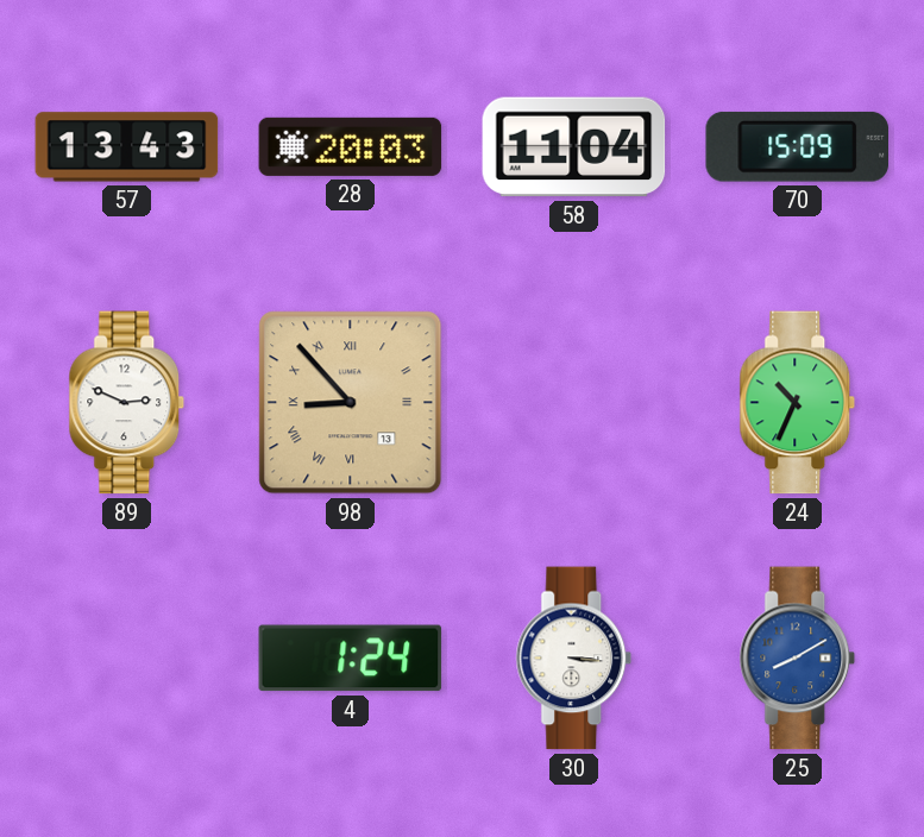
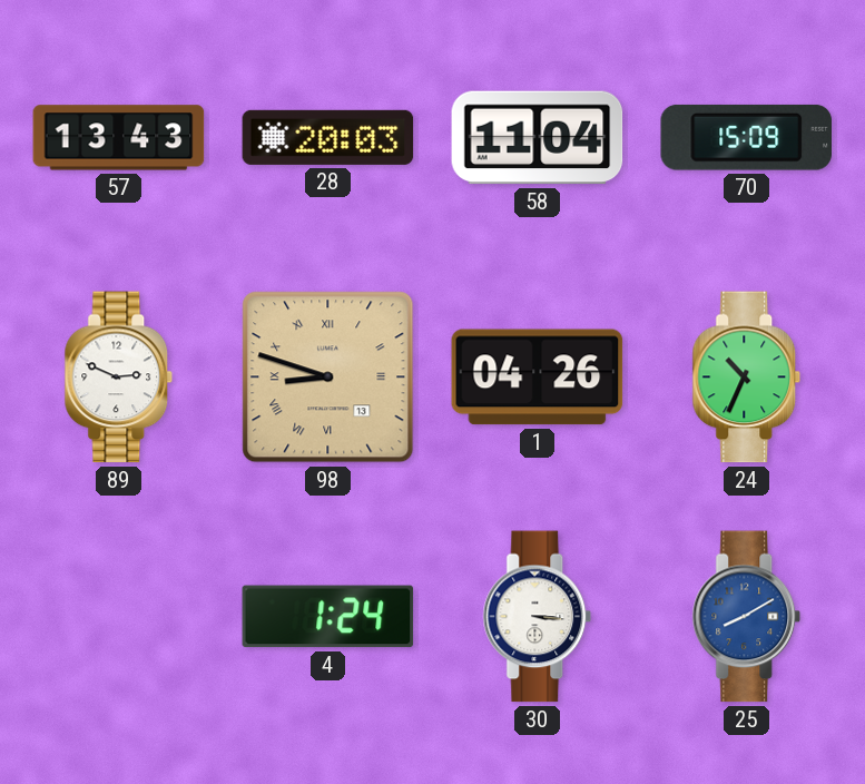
98: 8:53 -> 8:48 (328, 378)
1: none -> 04:26 (538, 378)
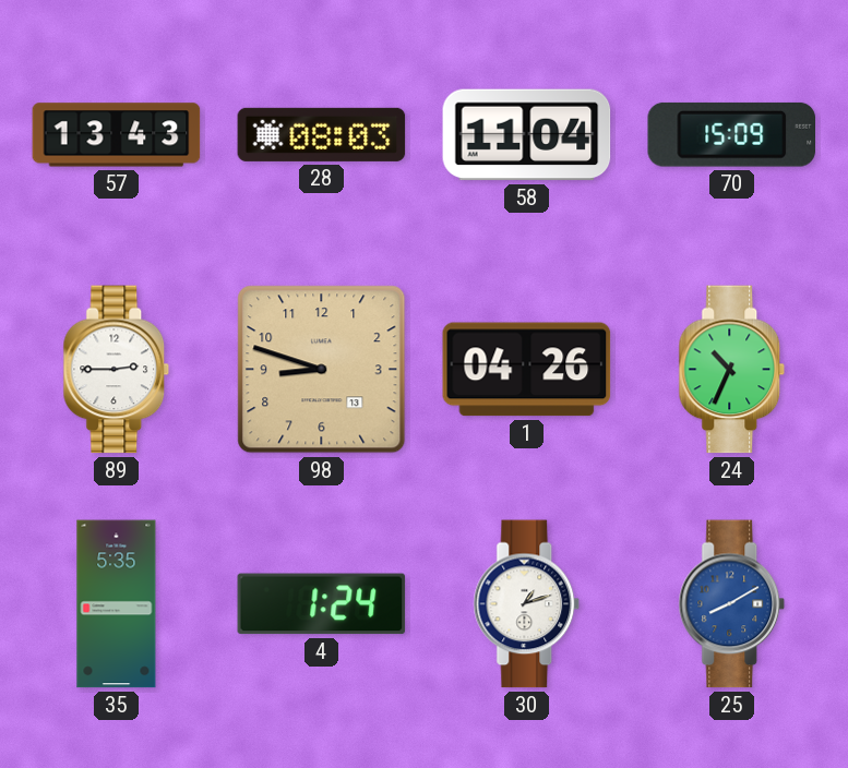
28: 20:03 -> 08:03 (322, 134)
89: 2:49 -> 2:45 (117, 370)
98 numerals: Roman -> Arabic (322, 370)
35: none -> 5:35 (117, 604)
30: 3:16 -> 1:12 (527, 604)
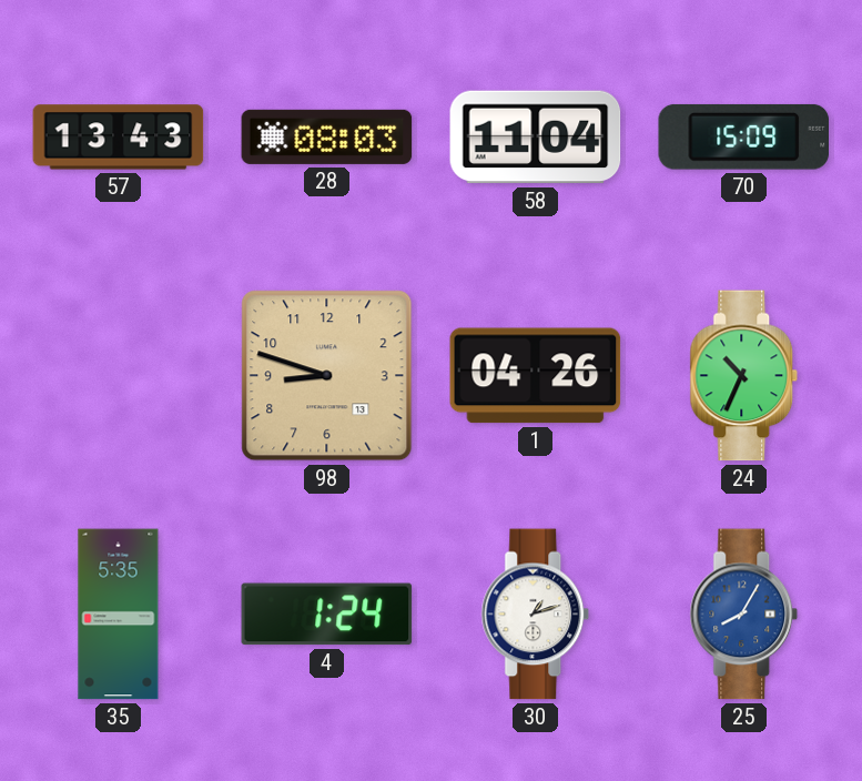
89: 2:45 -> none (117, 370)
25: 8:10 -> 8:05 (744, 615)
